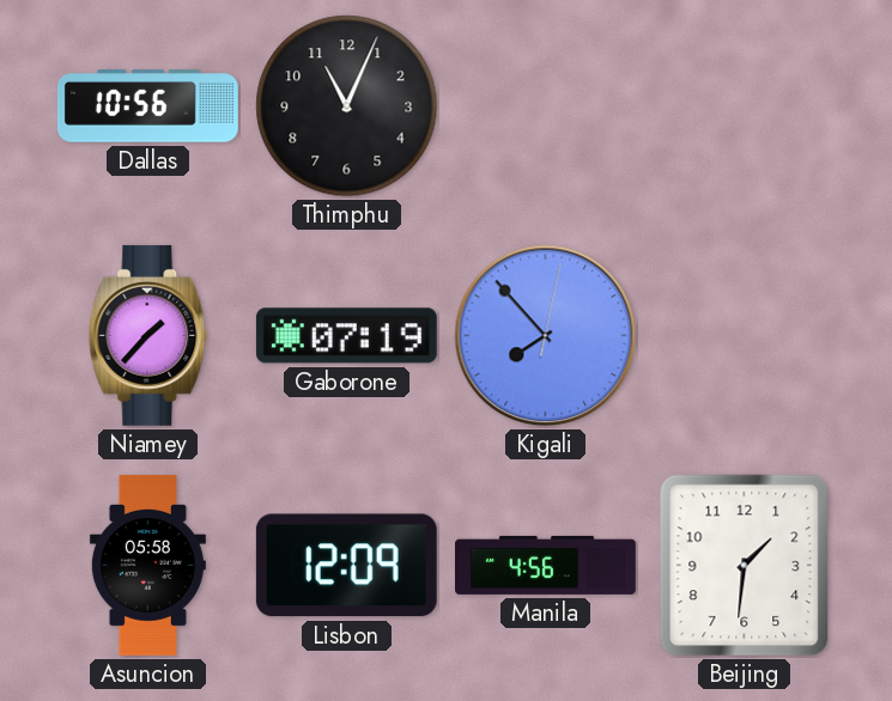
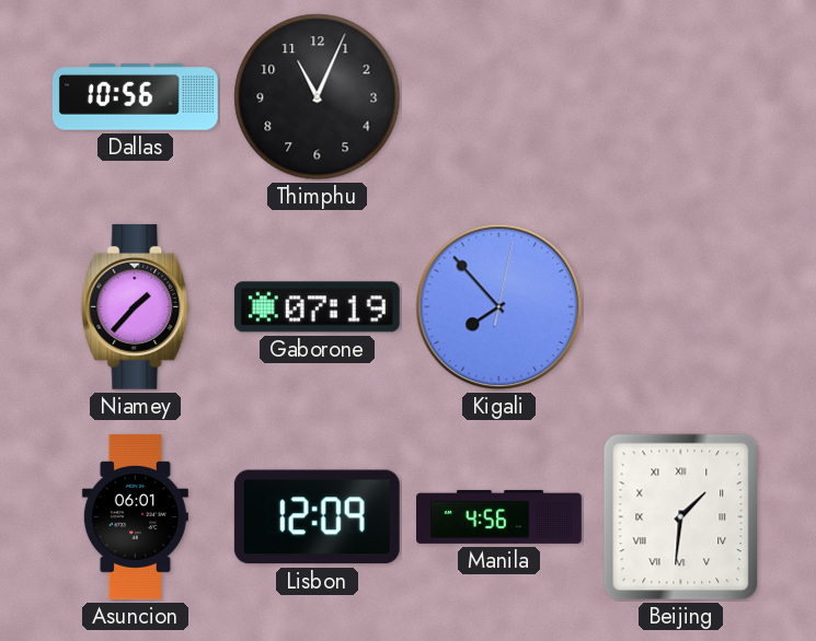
Asuncion: 05:58 -> 06:01 (135, 516)
Beijing numerals: Arabic -> Roman (681, 517)
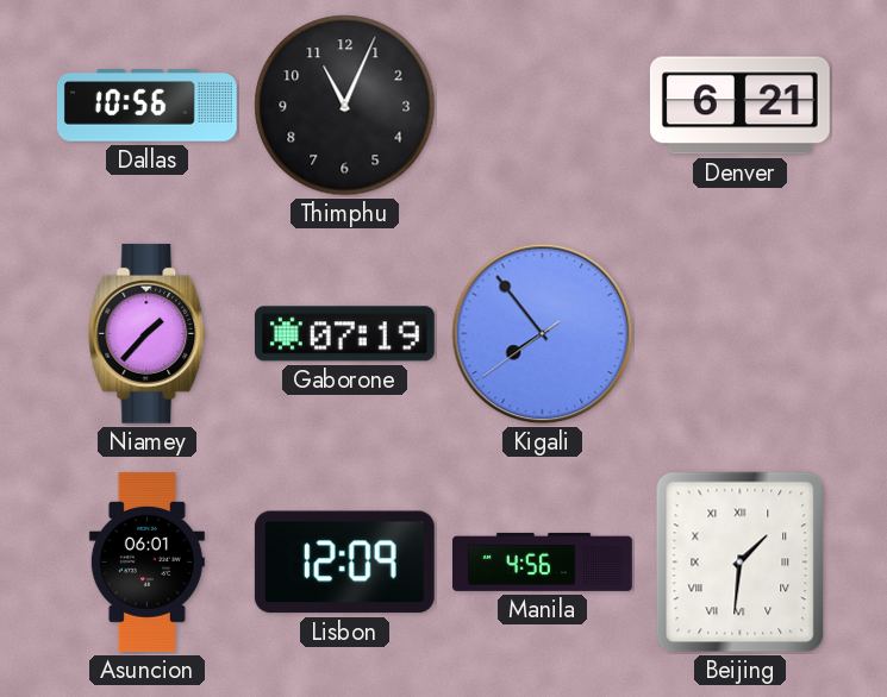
Denver: none -> 6:21 (739, 106)
Kigali: 7:53:02 -> 7:53:39 (543, 334)
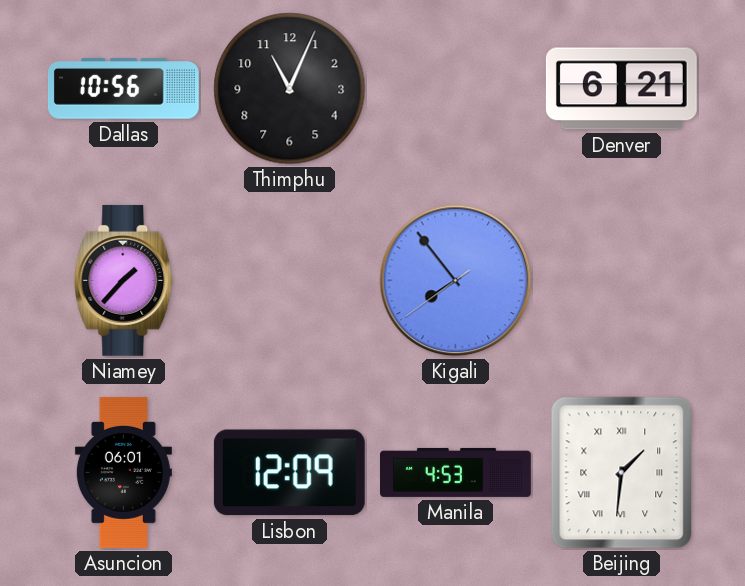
Gaborone: 07:19 -> none (344, 334)
Manila: 4:56 -> 4:53 (456, 472)
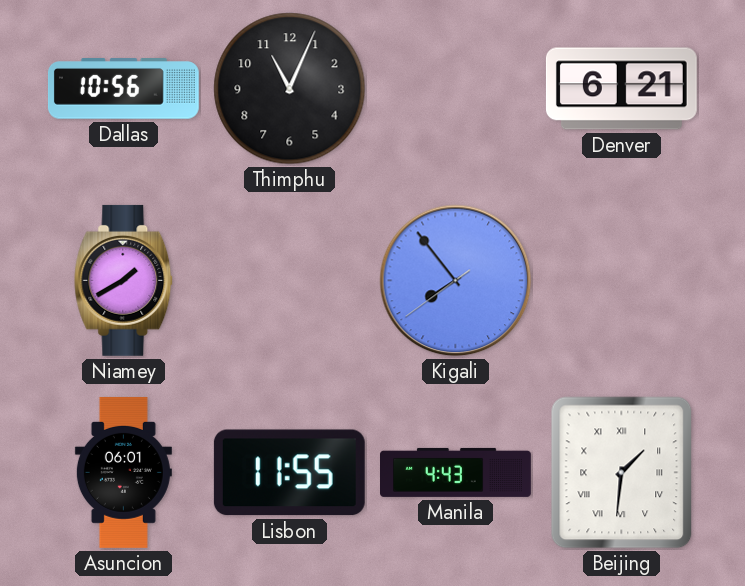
Niamey: 1:37 -> 1:40 (124, 280)
Lisbon: 12:09 -> 11:55 (289, 473)
Manila: 4:53 -> 4:43 (456, 472)
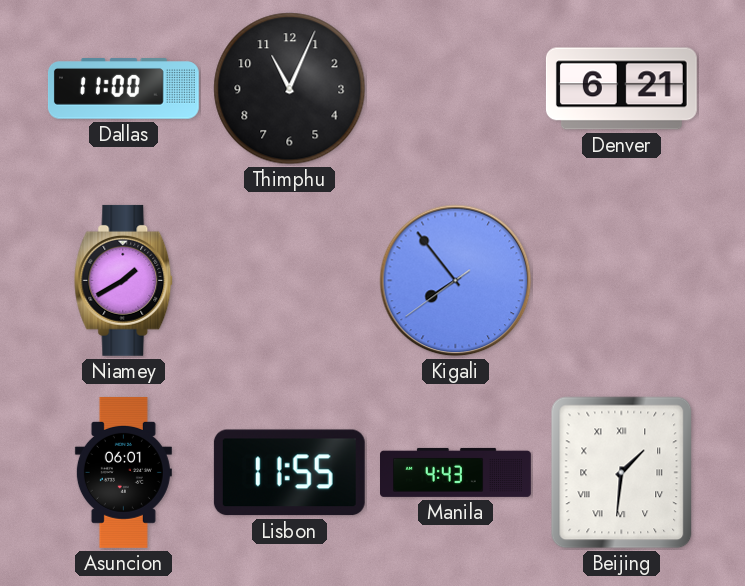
Dallas: 10:56 -> 11:00 (123, 89)
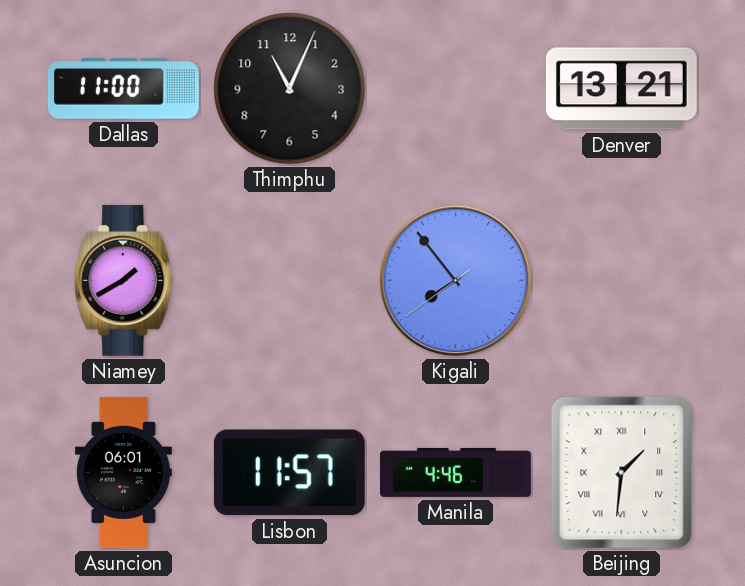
Denver: 6:21 -> 13:21 (621, 89)
Lisbon: 11:55 -> 11:57 (289, 473)
Manila: 4:43 -> 4:46 (456, 472)
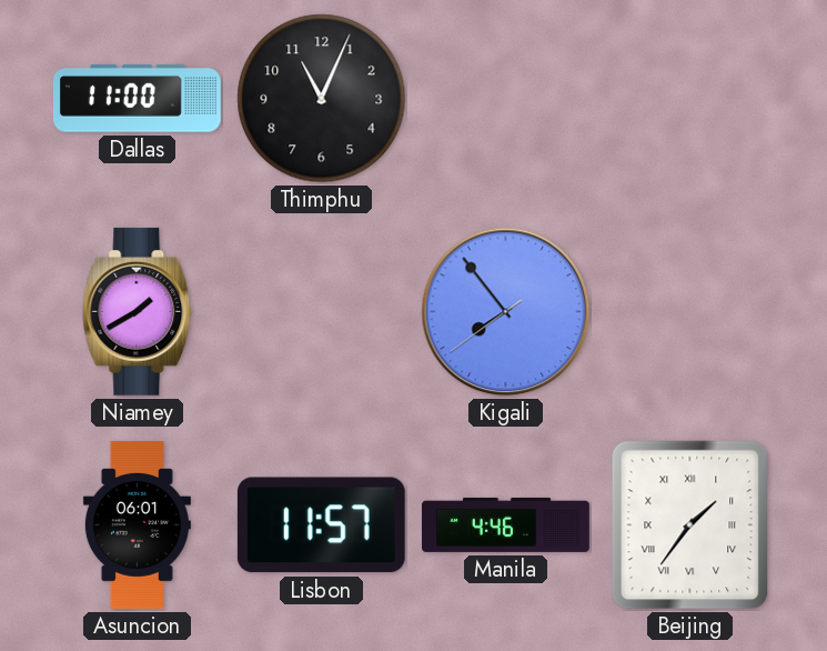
Denver: 13:21 -> none (621, 89)
Beijing: 1:31 -> 1:36 (690, 525)
